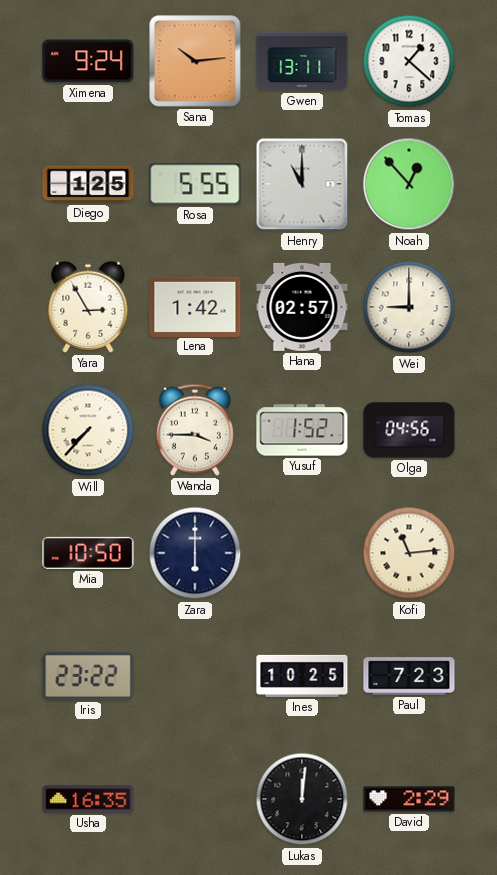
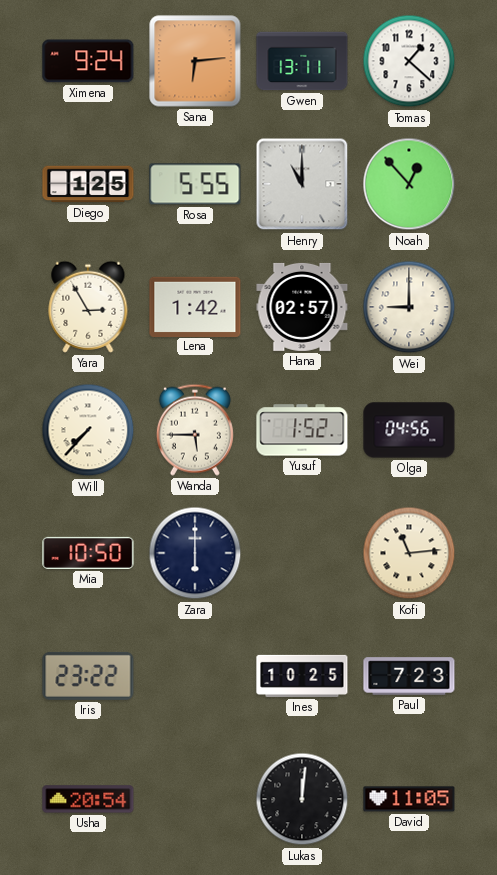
Sana: 10:14 -> 6:14 (195, 61)
Wanda: 3:45 -> 5:45 (195, 430)
Usha: 16:35 -> 20:54 (88, 799)
David: 2:29 -> 11:05 (409, 799)
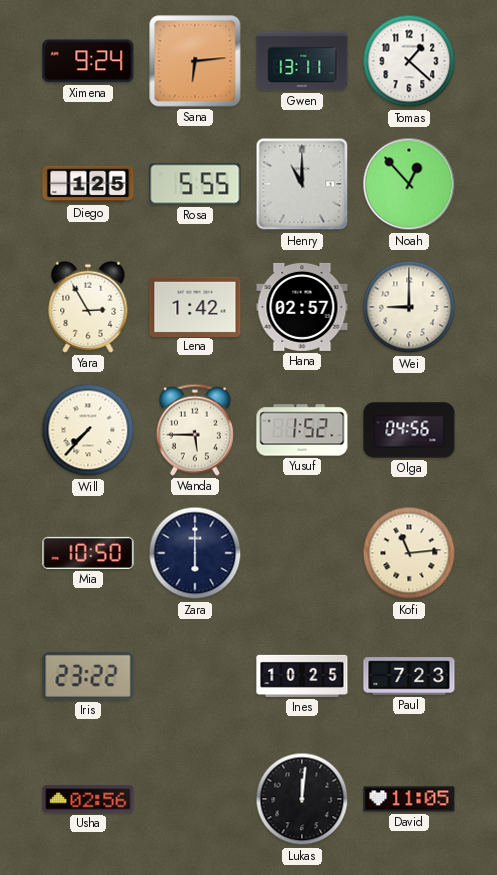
Usha: 20:54 -> 02:56 (88, 799)
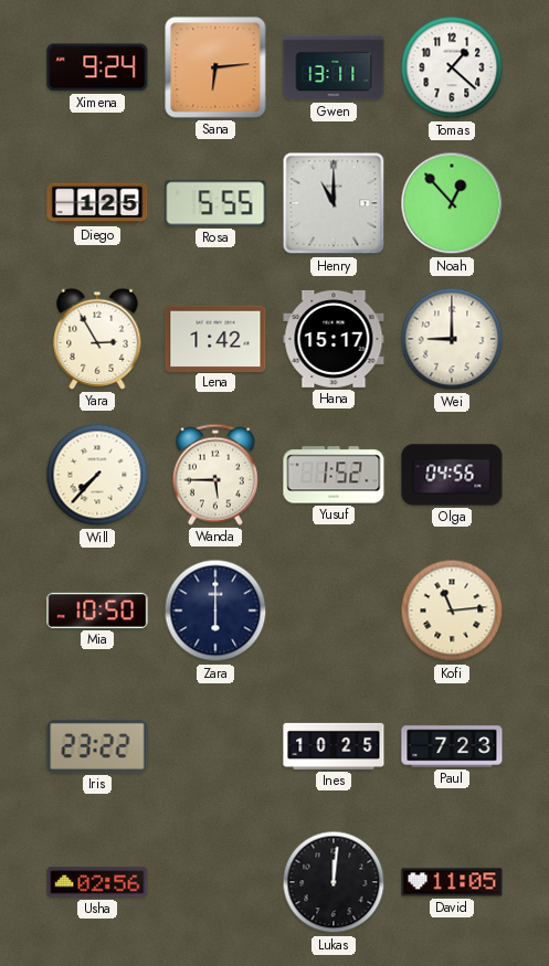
Hana: 02:57 -> 15:17 (334, 339)
